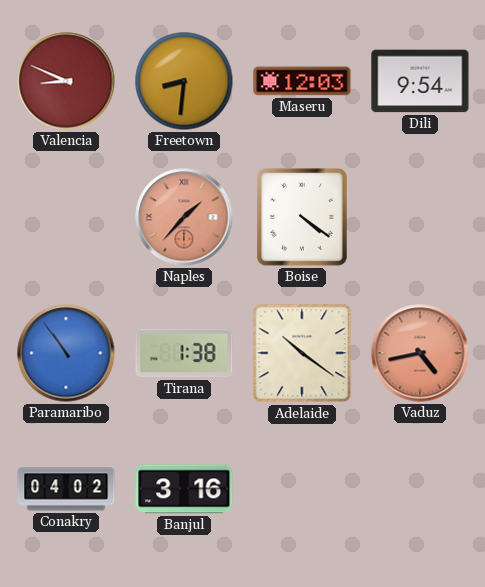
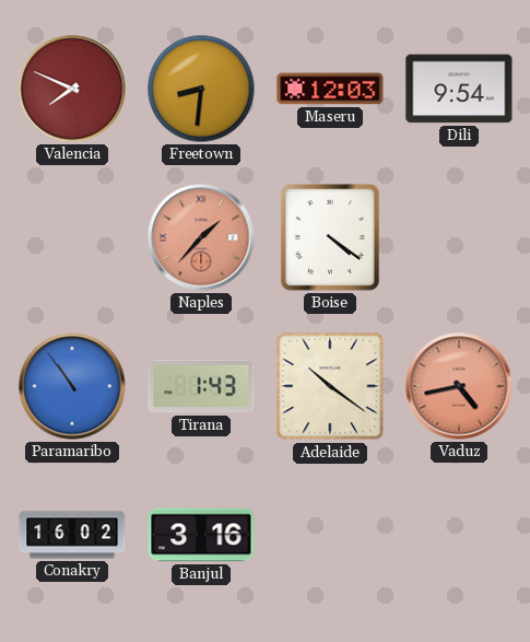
Valencia: 8:49 -> 7:49 (72, 89)
Tirana: 1:38 -> 1:43 (201, 386)
Conakry: 04:02 -> 16:02 (72, 535)
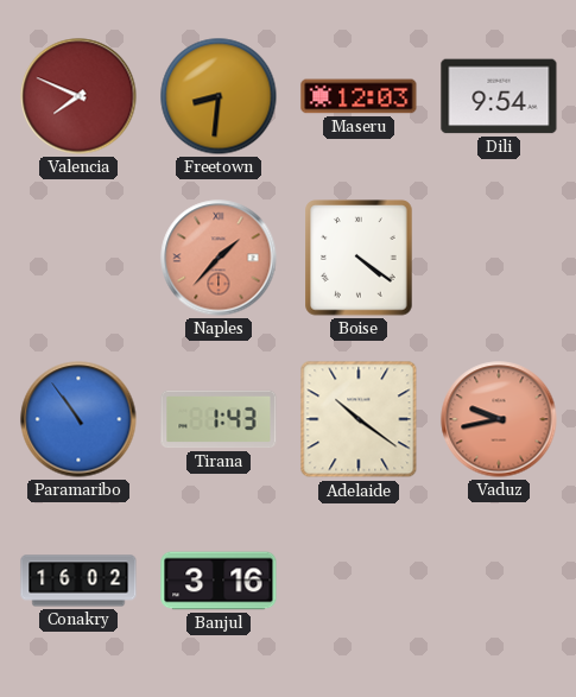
Vaduz: 4:43 -> 9:43 (499, 419)
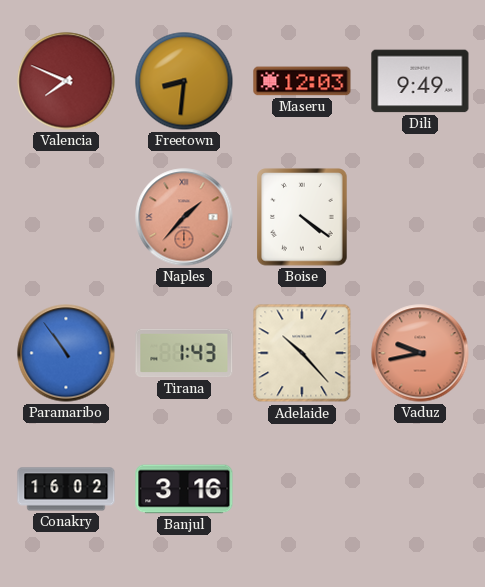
Dili: 9:54 -> 9:49 (420, 81)
Adelaide: 10:21 -> 10:23 (302, 353)
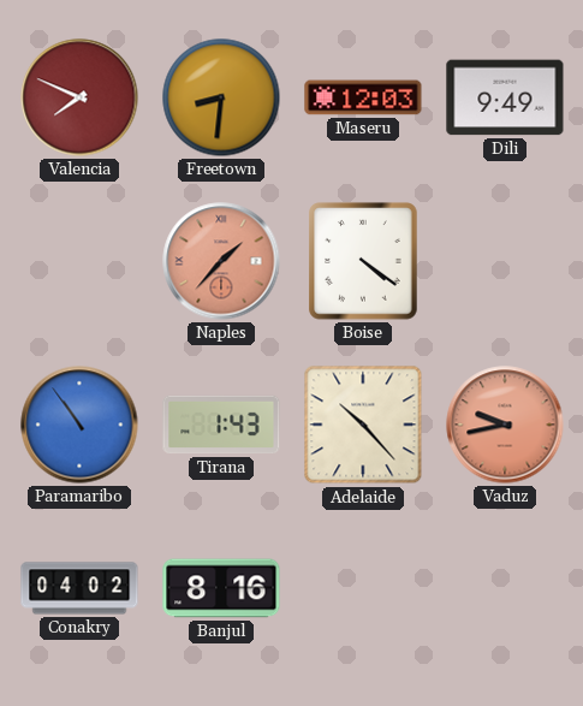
Conakry: 16:02 -> 04:02 (79, 588)
Banjul: 3:16 -> 8:16 (221, 588)
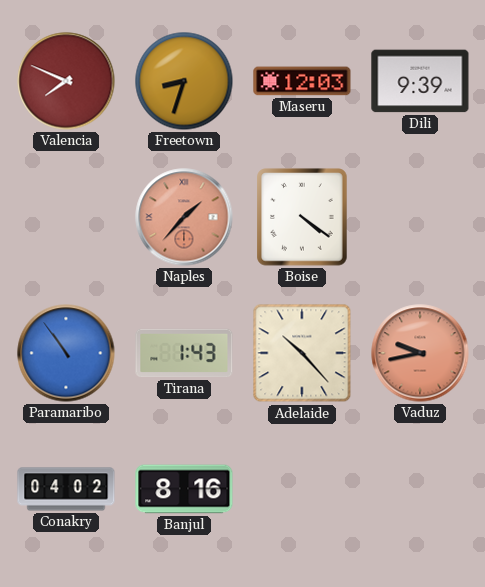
Freetown: 8:31 -> 8:33 (184, 81)
Dili: 9:49 -> 9:39 (420, 81)
